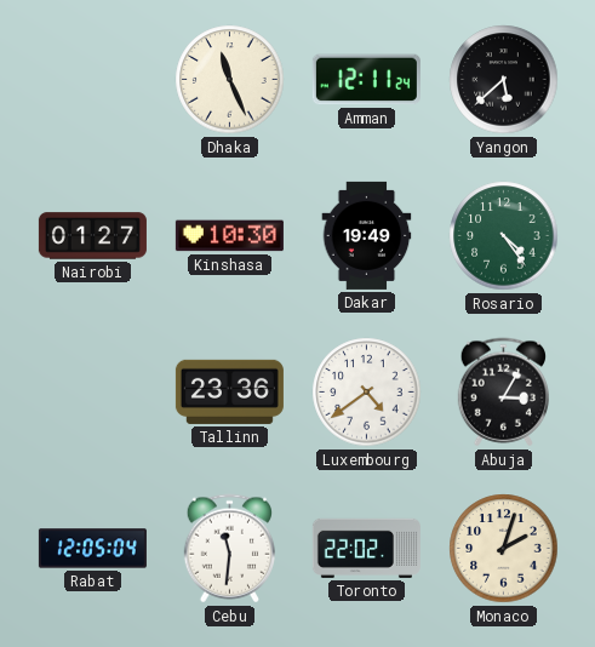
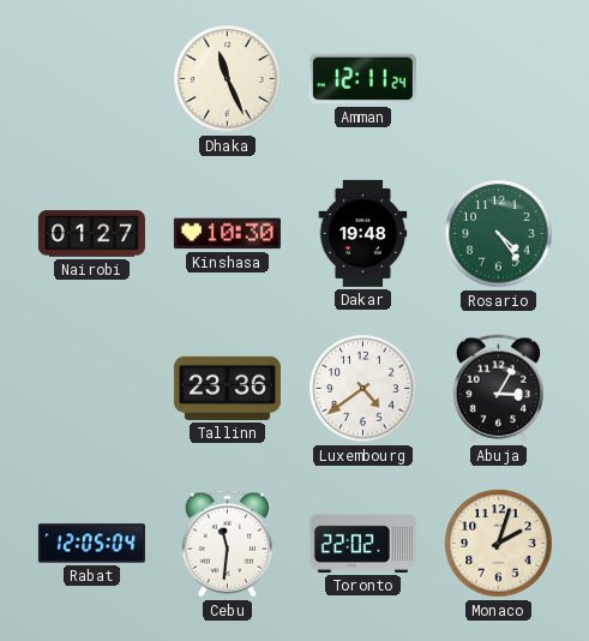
Yangon: 5:38 -> none (504, 80)
Dakar: 19:49 -> 19:48 (363, 233)
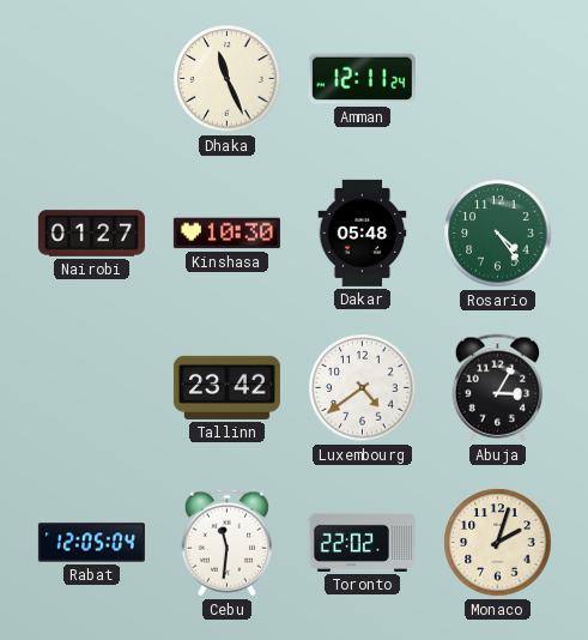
Dakar: 19:48 -> 05:48 (363, 233)
Tallinn: 23:36 -> 23:42 (226, 387)
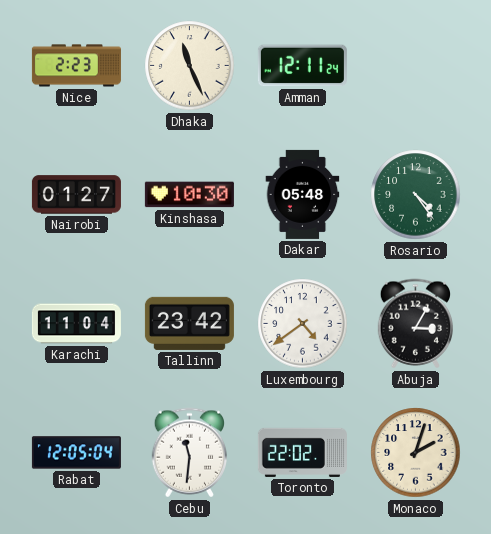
Nice: none -> 2:23 (76, 66)
Karachi: none -> 11:04 (76, 324)
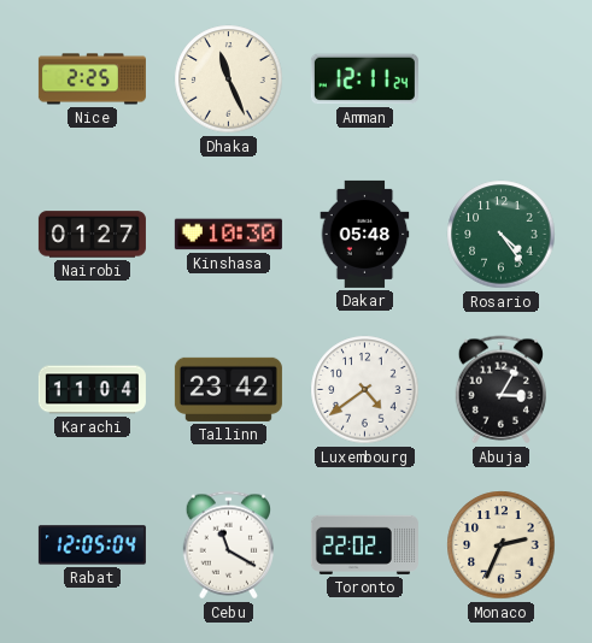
Nice: 2:23 -> 2:25 (92, 79)
Cebu: 11:31 -> 11:20 (229, 545)
Monaco: 2:03 -> 2:34 (502, 545)
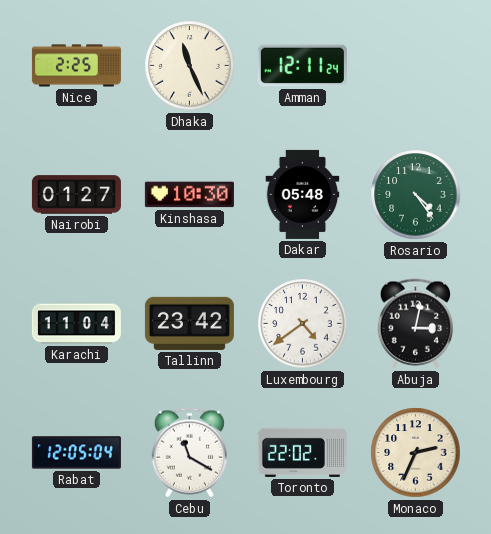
Abuja: 3:05 -> 3:02 (416, 324)
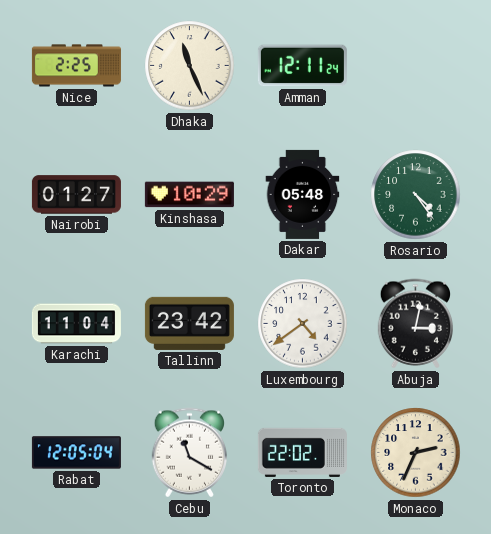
Kinshasa: 10:30 -> 10:29 (189, 195)
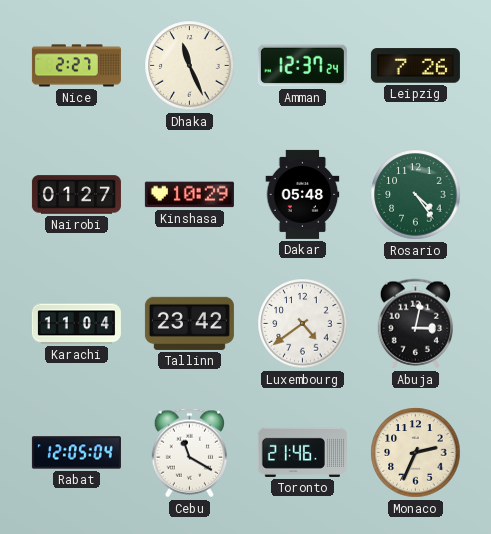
Nice: 2:25 -> 2:27 (76, 66)
Amman: 12:11 -> 12:37 (302, 66)
Leipzig: none -> 7:26 (415, 66)
Toronto: 22:02 -> 21:46 (302, 452)
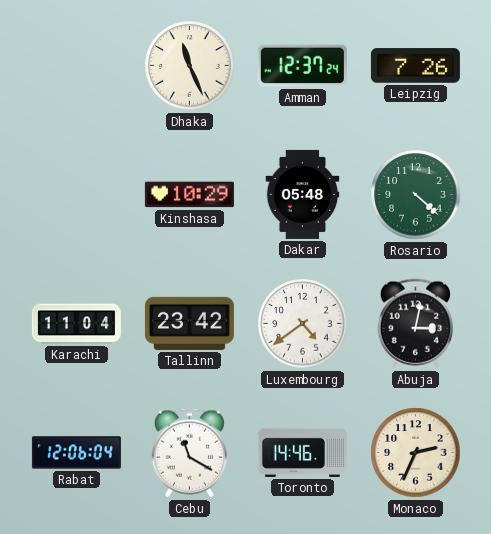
Nice: 2:27 -> none (76, 66)
Nairobi: 01:27 -> none (76, 195)
Rosario: 4:24 -> 4:22 (416, 195)
Rabat: 12:05 -> 12:06 (76, 453)
Toronto: 21:46 -> 14:46 (302, 452)
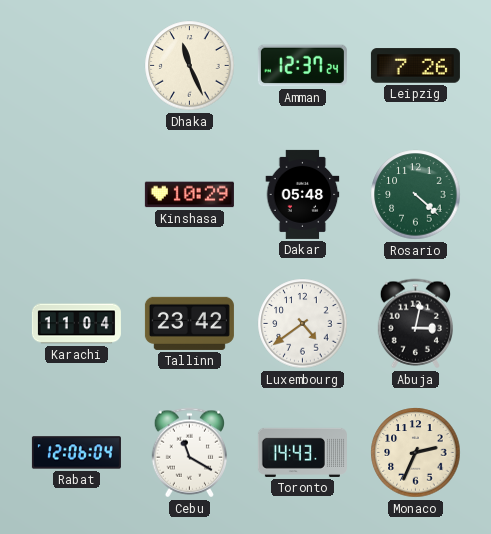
Toronto: 14:46 -> 14:43 (302, 452)
